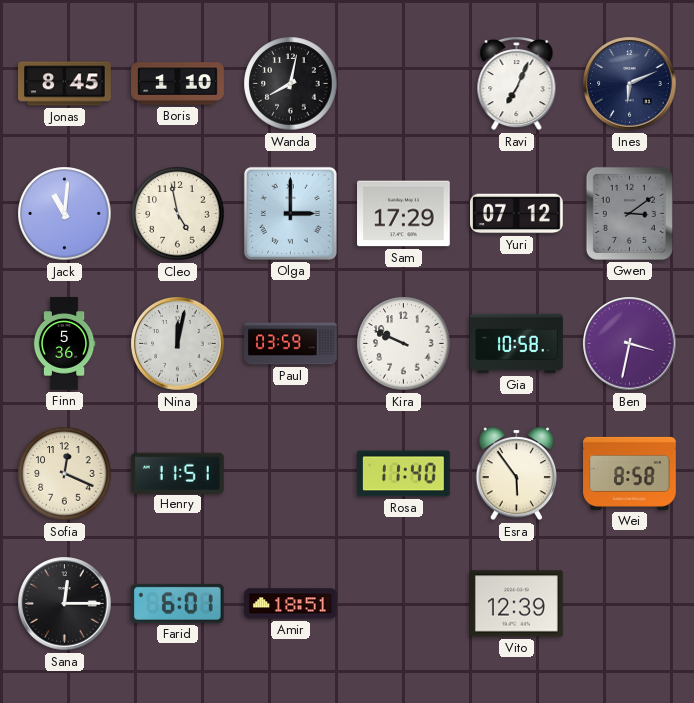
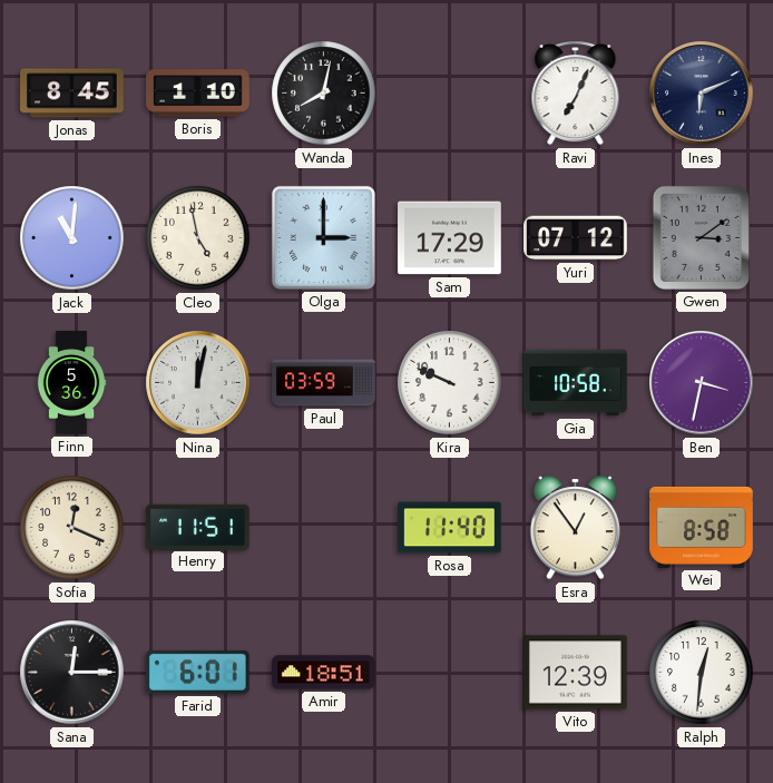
Esra: 5:54 -> 12:54 (576, 528)
Ralph: none -> 12:31 (702, 673)
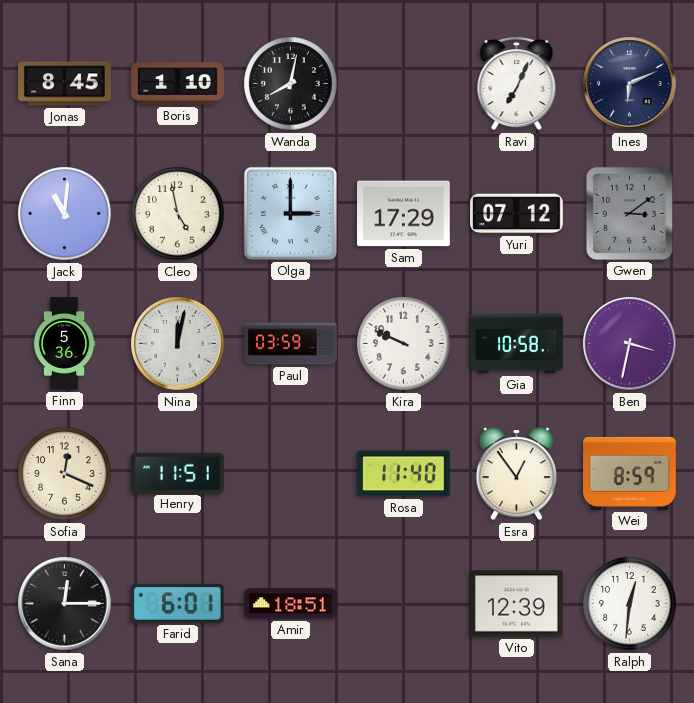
Wei: 8:58 -> 8:59 (630, 473)
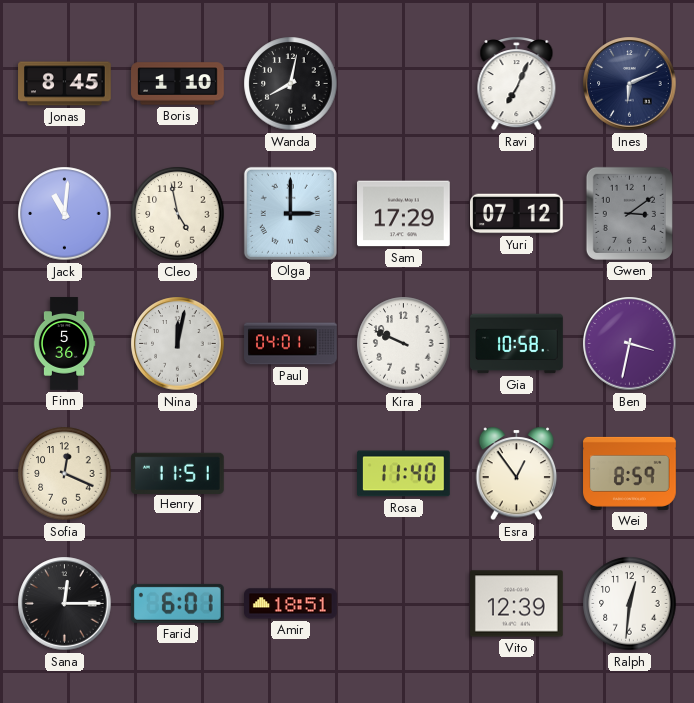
Paul: 03:59 -> 04:01 (291, 344)
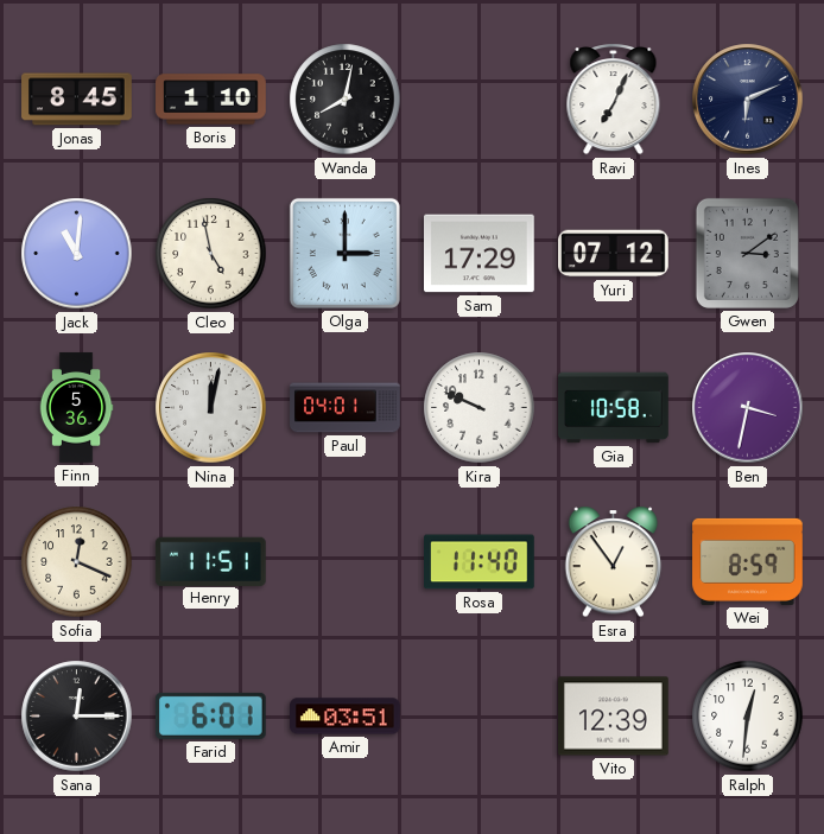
Amir: 18:51 -> 03:51 (346, 717)
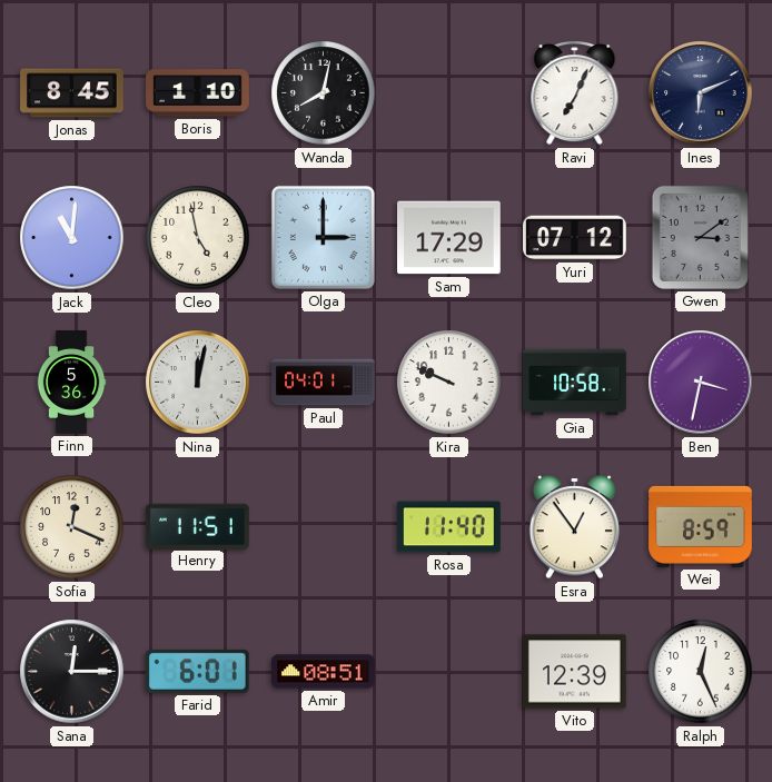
Amir: 03:51 -> 08:51 (324, 672)
Ralph: 12:31 -> 12:26 (701, 672)
